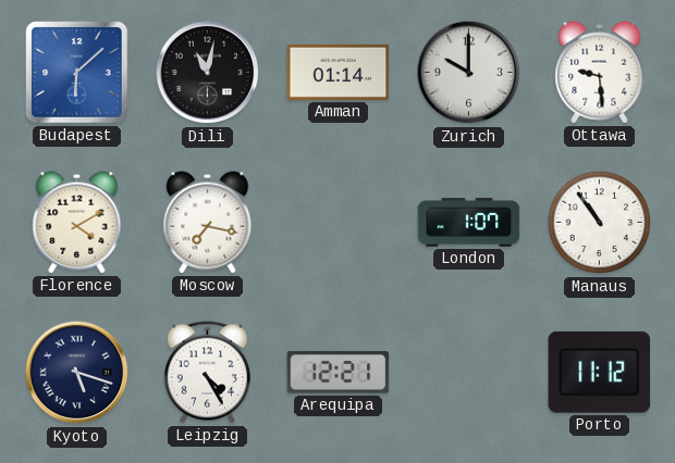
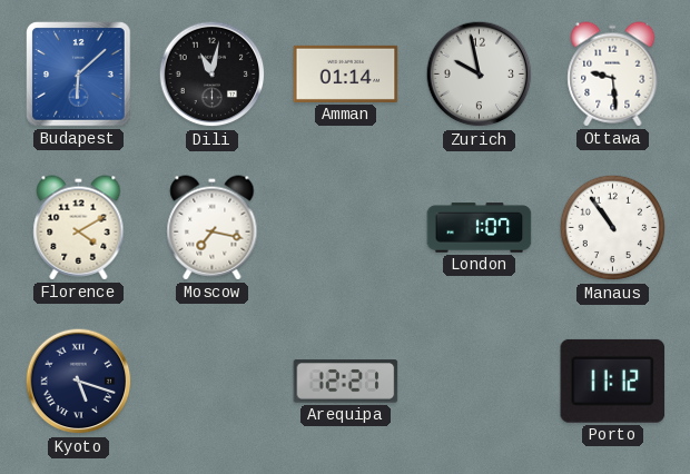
Zurich: 10:00 -> 9:58 (480, 75)
Leipzig: 4:25 -> none (207, 373)
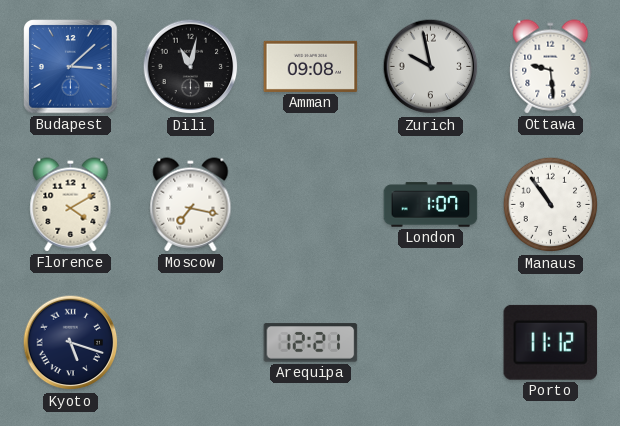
Budapest: 6:08 -> 3:08 (71, 67)
Amman: 01:14 -> 09:08 (311, 66)
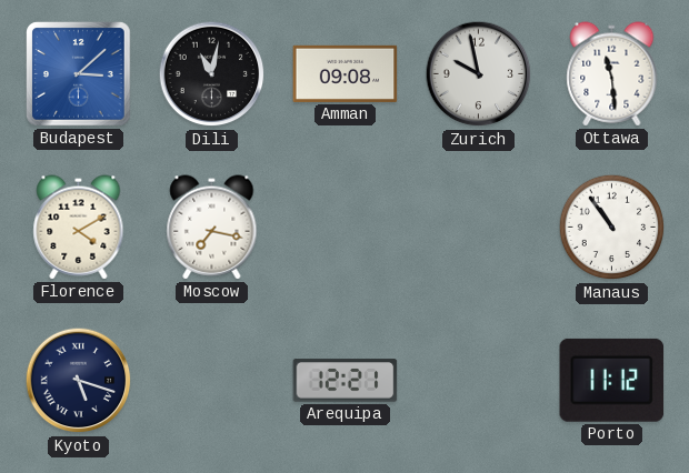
Ottawa: 9:29 -> 11:29 (612, 74)
London: 1:07 -> none (431, 205)
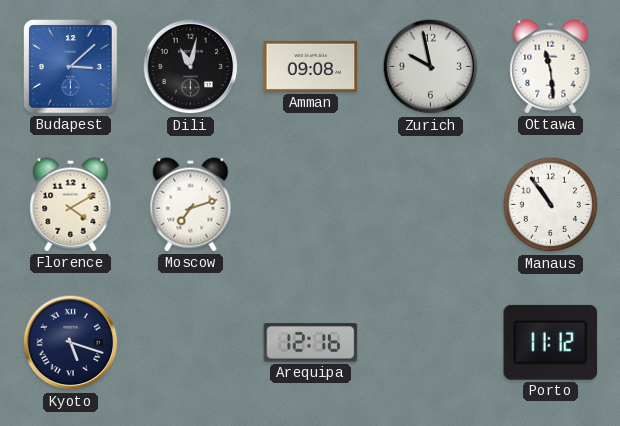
Moscow: 7:17 -> 7:12 (191, 205)
Arequipa: 12:21 -> 12:16 (311, 343)
